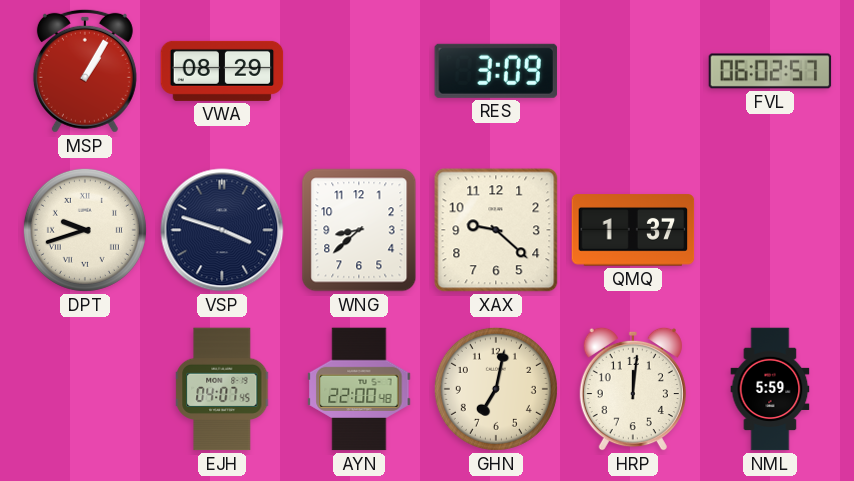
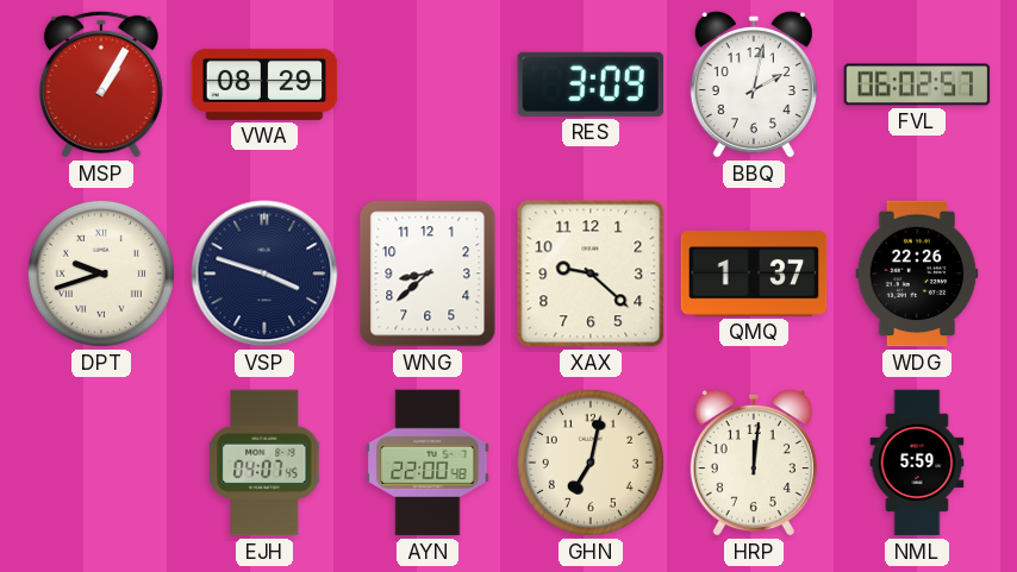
BBQ: none -> 2:02 (754, 84)
WDG: none -> 22:26 (917, 274)
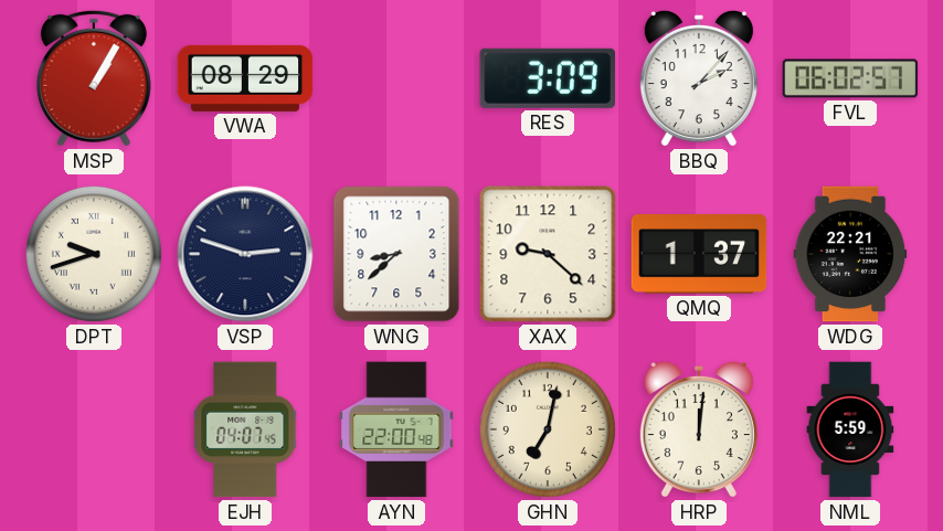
BBQ: 2:02 -> 2:07 (699, 78)
VSP: 3:48 -> 2:48 (245, 254)
WDG: 22:26 -> 22:21 (850, 254)
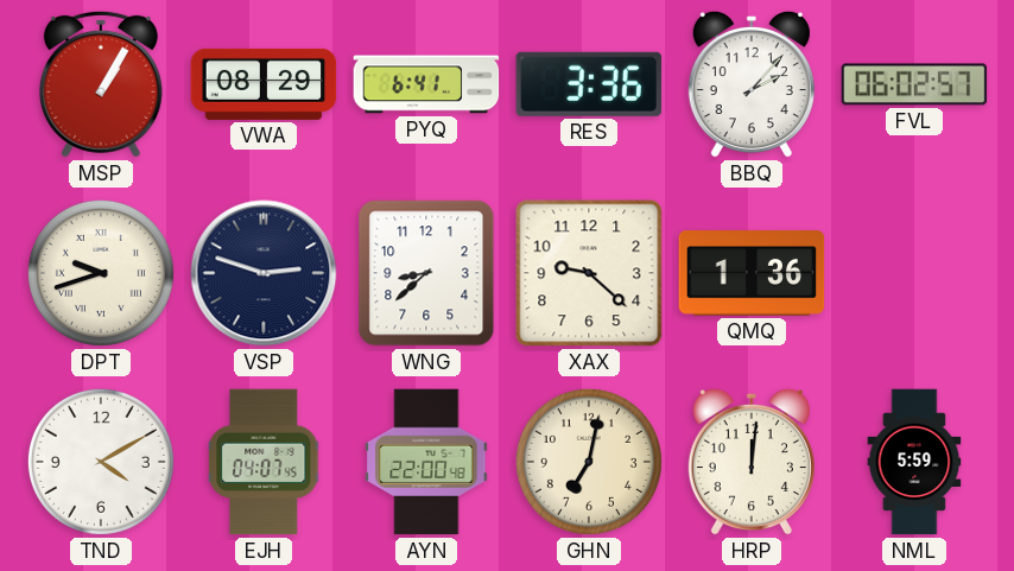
PYQ: none -> 6:41 (426, 84)
RES: 3:09 -> 3:36 (589, 84)
QMQ: 1:37 -> 1:36 (752, 273)
WDG: 22:21 -> none (850, 254)
TND: none -> 4:10 (101, 462)
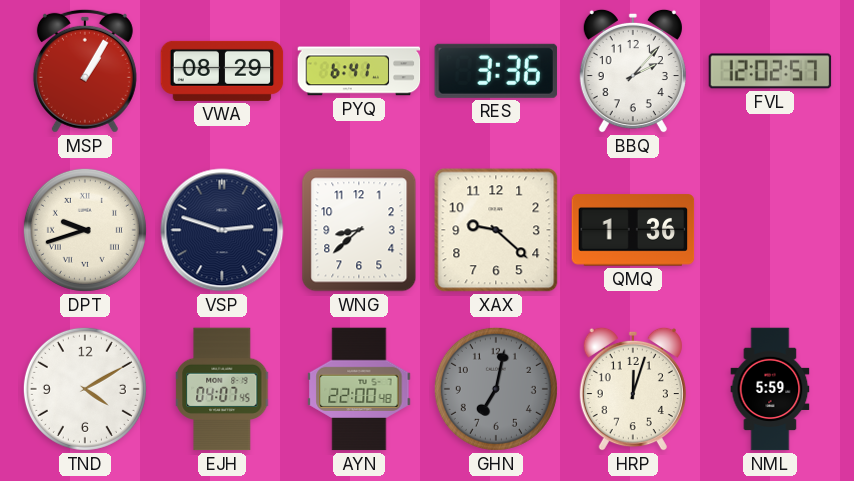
FVL: 06:02 -> 12:02 (770, 71)
GHN dial: cream -> grey (496, 389)
HRP: 12:01 -> 12:03 (633, 389)
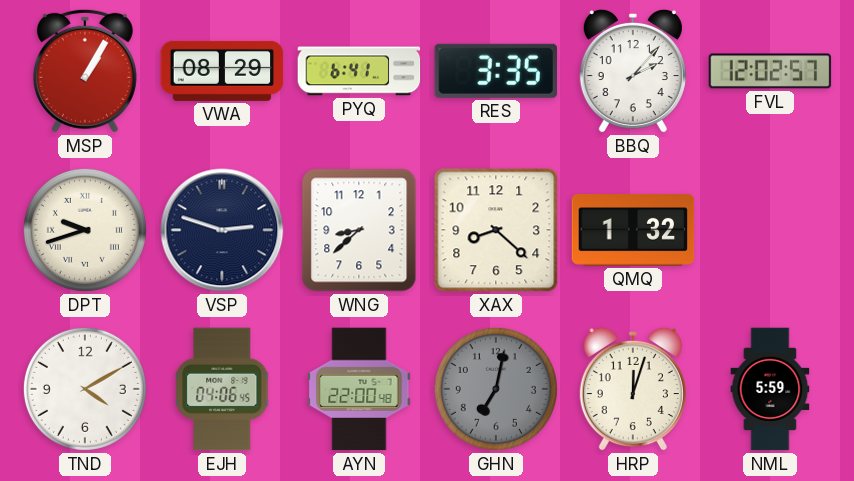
RES: 3:36 -> 3:35 (496, 71)
XAX: 9:22 -> 8:22 (496, 230)
QMQ: 1:36 -> 1:32 (633, 230)
EJH: 04:07 -> 04:06 (223, 389)
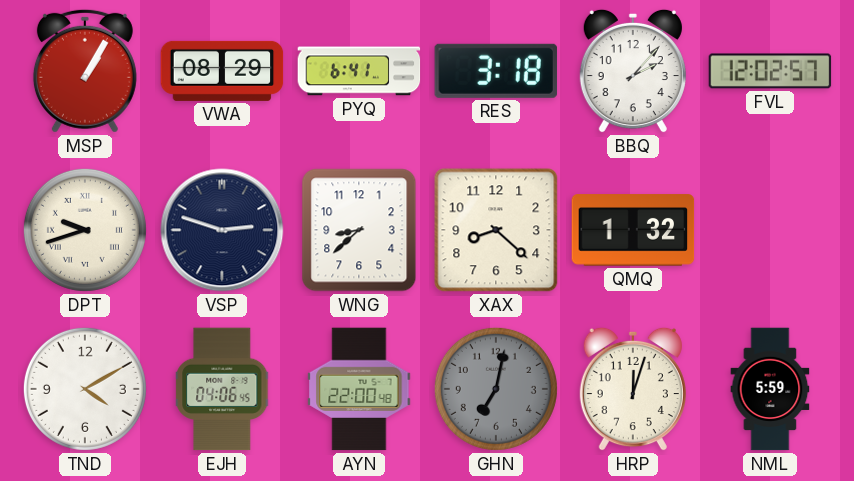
RES: 3:35 -> 3:18 (496, 71)
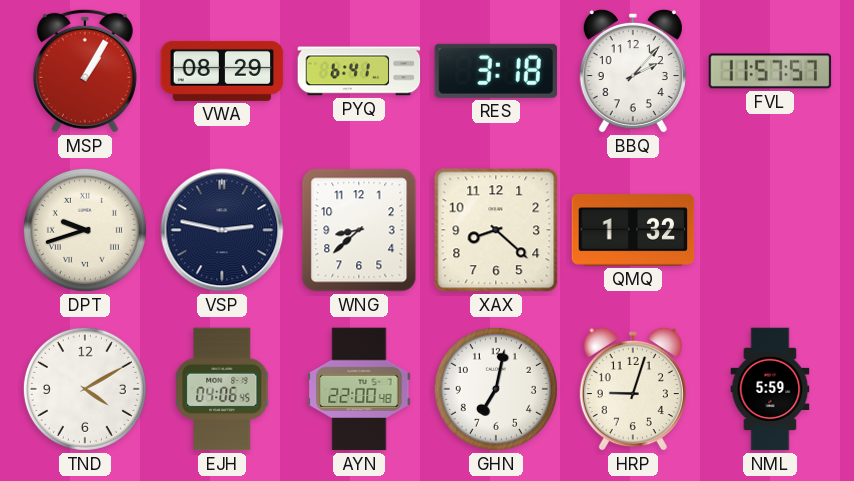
FVL: 12:02 -> 11:57 (770, 71)
VSP: 2:48 -> 2:47 (222, 230)
GHN dial: grey -> white (496, 389)
HRP: 12:03 -> 9:03 (633, 389)
